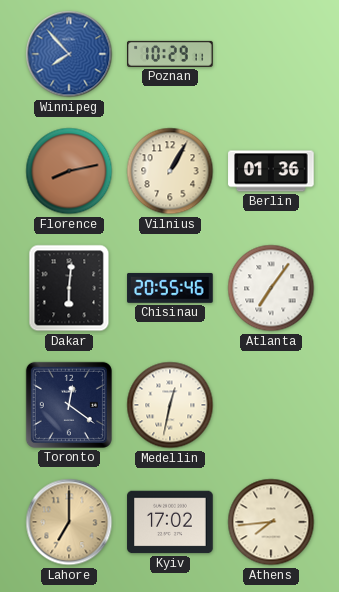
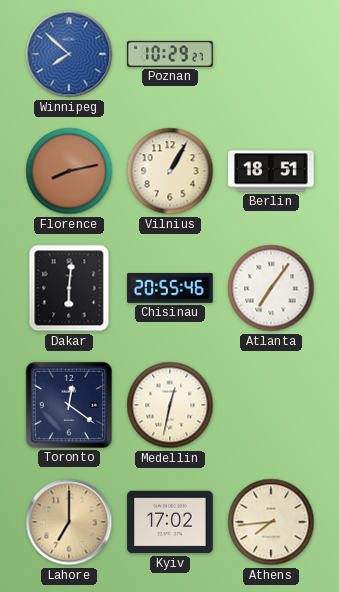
Winnipeg: 7:53 -> 7:52 (69, 54)
Poznan: 10:29:11 -> 10:29:27 (170, 54)
Berlin: 01:36 -> 18:51 (271, 171)
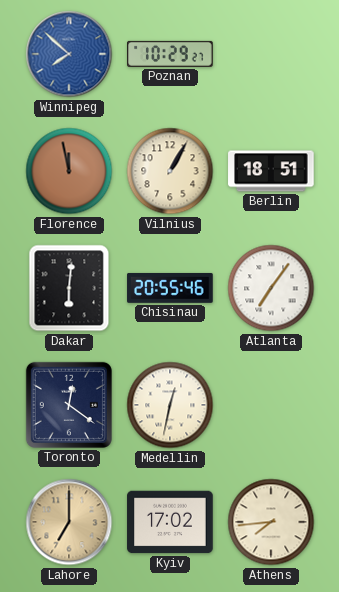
Florence: 8:13 -> 11:58 (69, 171)
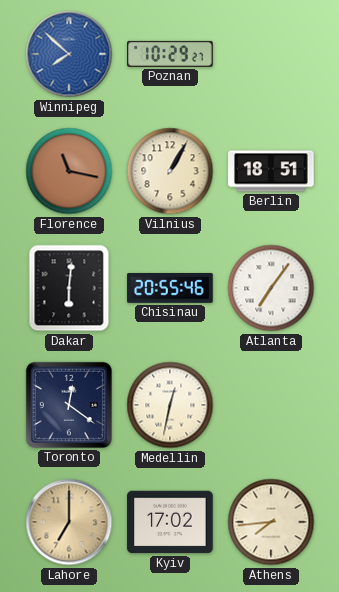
Florence: 11:58 -> 11:17 (69, 171)
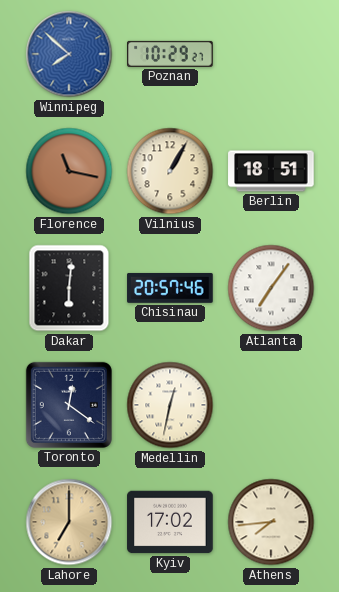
Chisinau: 20:55 -> 20:57 (170, 288)
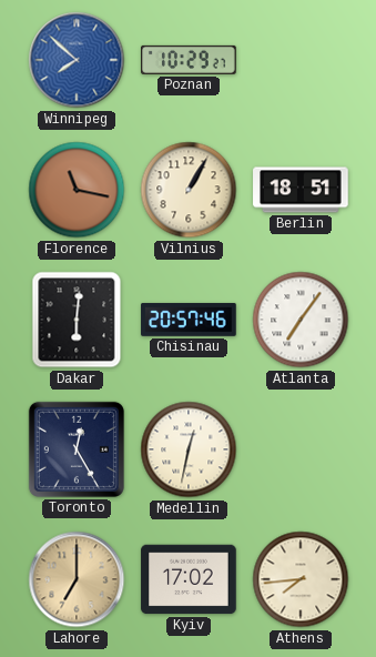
Toronto: 12:21 -> 12:25 (77, 449)
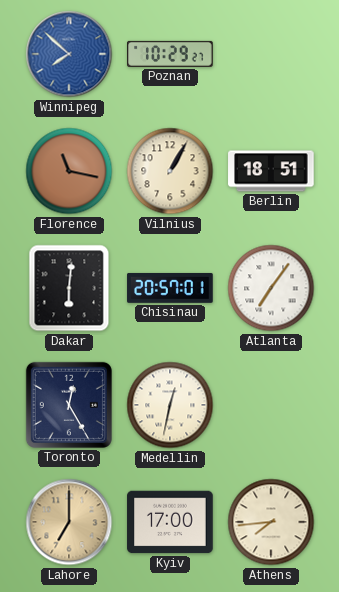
Chisinau: 20:57:46 -> 20:57:01 (170, 288)
Kyiv: 17:02 -> 17:00 (170, 522)
